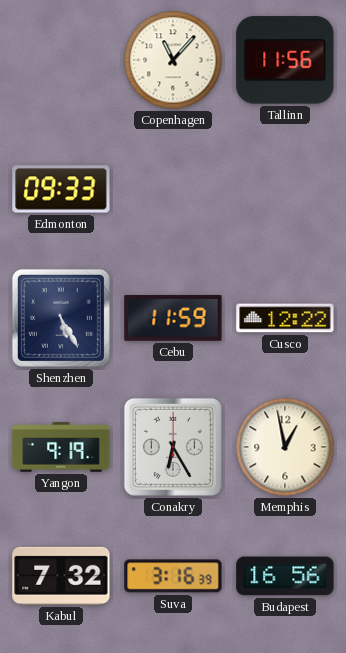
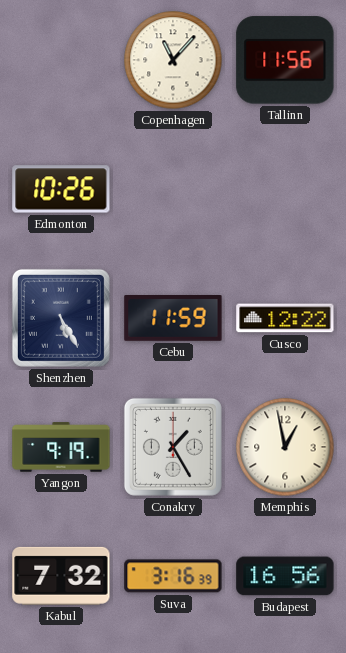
Edmonton: 09:33 -> 10:26 (61, 189)
Conakry: 6:25 -> 1:25 (173, 447)
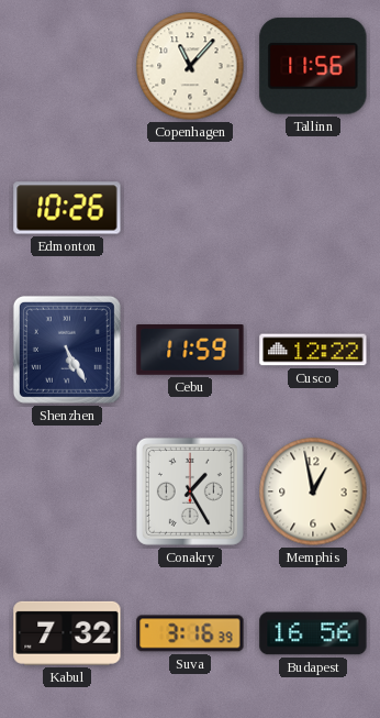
Yangon: 9:19 -> none (61, 447)
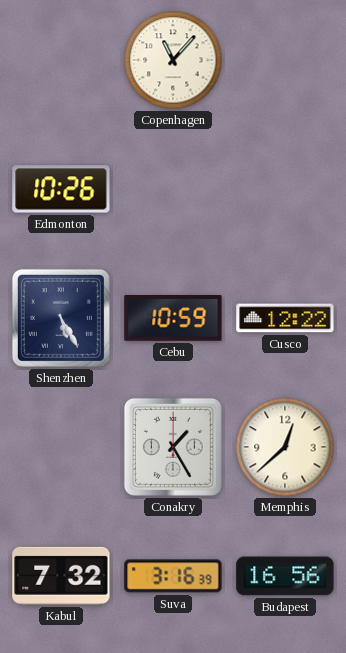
Tallinn: 11:56 -> none (313, 66)
Cebu: 11:59 -> 10:59 (173, 319)
Memphis: 12:58 -> 12:38 (285, 447)
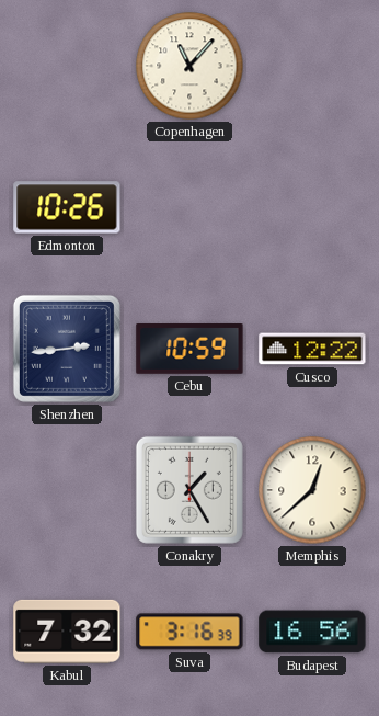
Shenzhen: 5:25 -> 2:44 (67, 349)
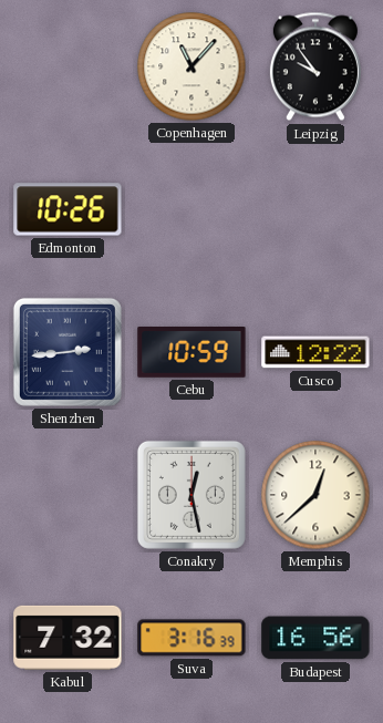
Leipzig: none -> 9:54 (315, 66)
Conakry: 1:25 -> 12:28 (191, 495)
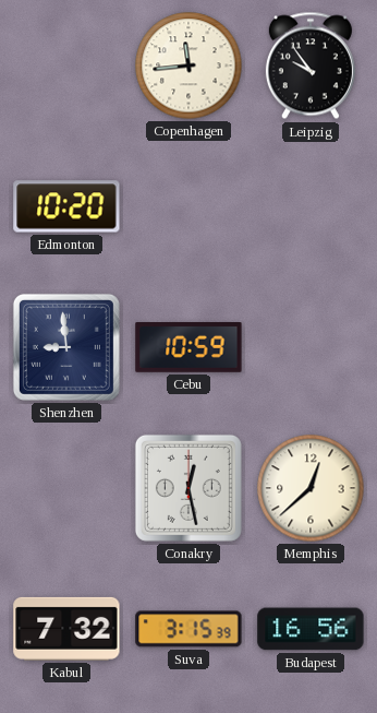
Copenhagen: 11:07 -> 11:44 (188, 66)
Edmonton: 10:26 -> 10:20 (66, 206)
Shenzhen: 2:44 -> 8:59 (66, 347)
Cusco: 12:22 -> none (315, 352)
Suva: 3:16 -> 3:15 (188, 629)
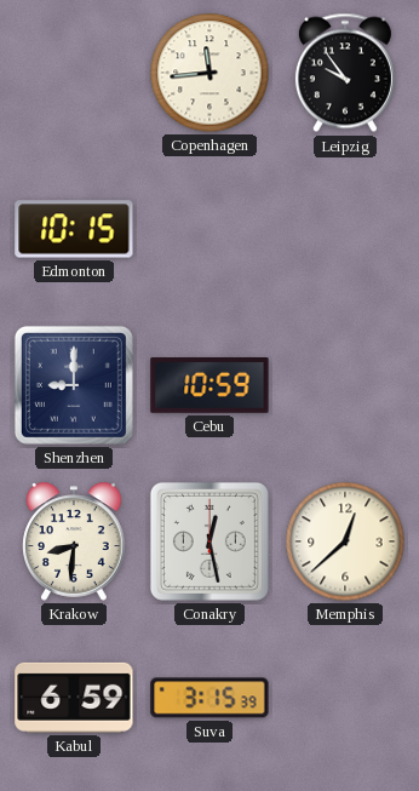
Edmonton: 10:20 -> 10:15 (74, 229)
Shenzhen: 8:59 -> 9:00 (74, 385)
Krakow: none -> 8:31 (74, 541)
Kabul: 7:32 -> 6:59 (74, 698)
Budapest: 16:56 -> none (311, 629)
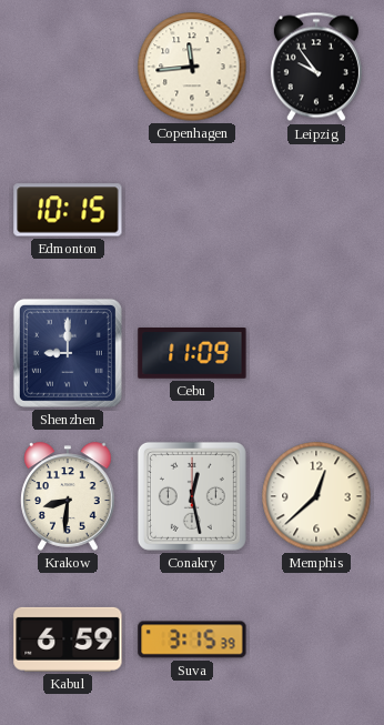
Cebu: 10:59 -> 11:09 (192, 354)
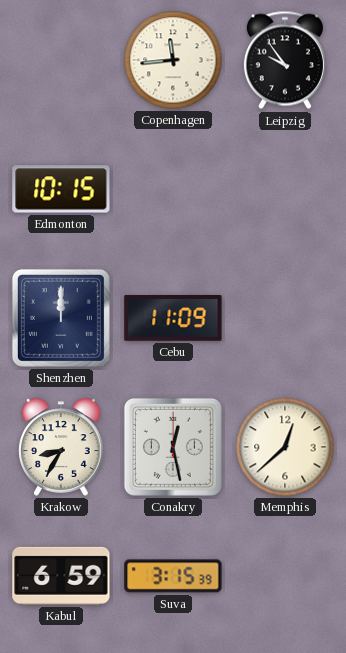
Shenzhen: 9:00 -> 12:00 (61, 318)
Krakow: 8:31 -> 8:35 (61, 447)
